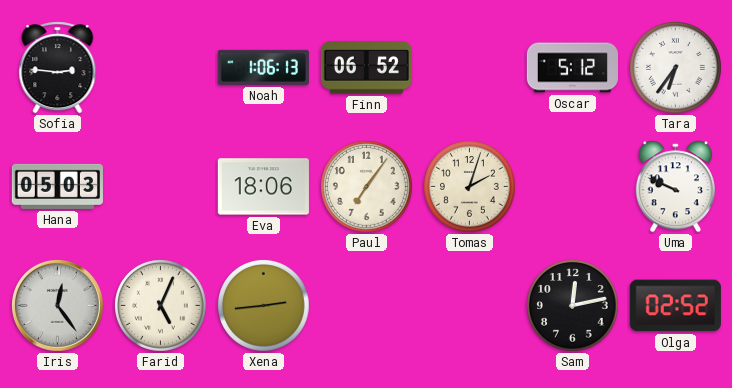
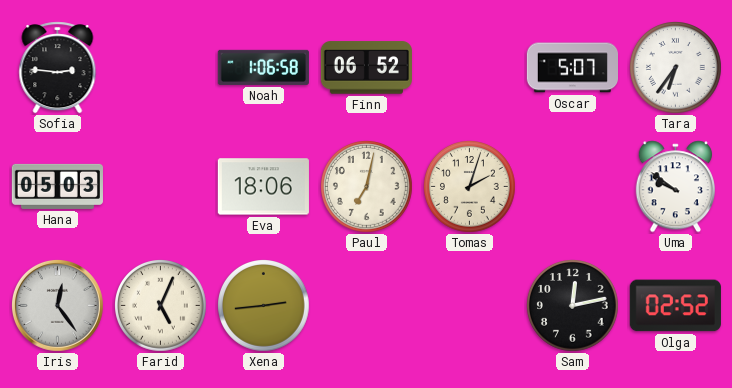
Noah: 1:06:13 -> 1:06:58 (263, 67)
Oscar: 5:12 -> 5:07 (572, 68)
Paul: 7:06 -> 7:02 (367, 187)
Uma: 9:49 -> 9:51 (675, 187)
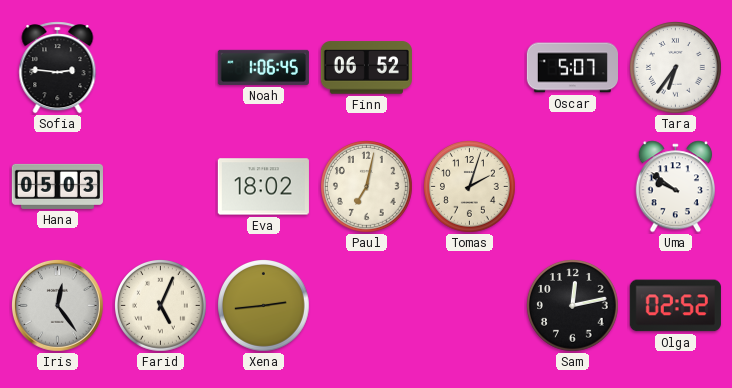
Noah: 1:06:58 -> 1:06:45 (263, 67)
Eva: 18:06 -> 18:02 (263, 187)
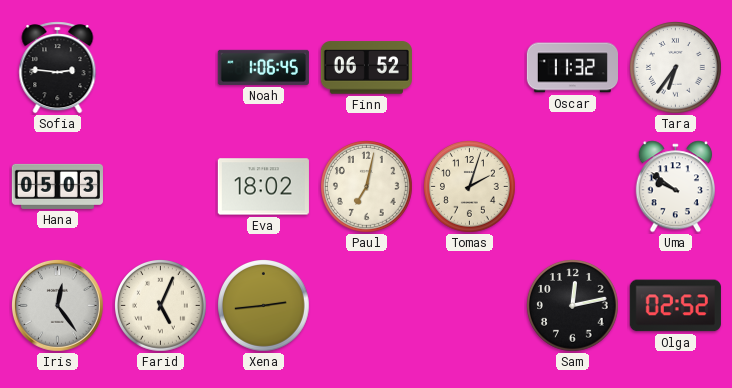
Oscar: 5:07 -> 11:32 (572, 68)
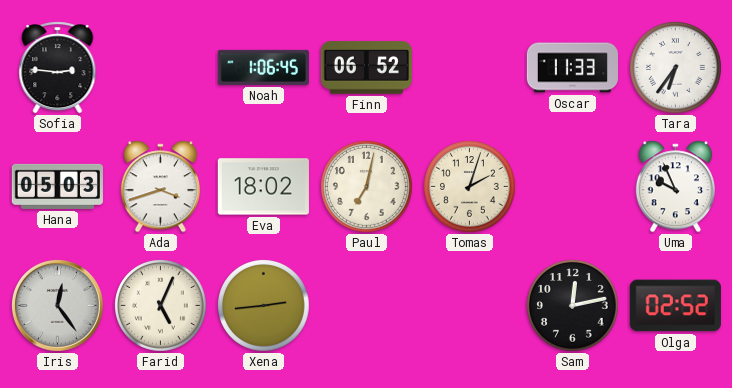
Oscar: 11:32 -> 11:33 (572, 68)
Ada: none -> 3:42 (160, 187)
Uma: 9:51 -> 9:56 (675, 187)
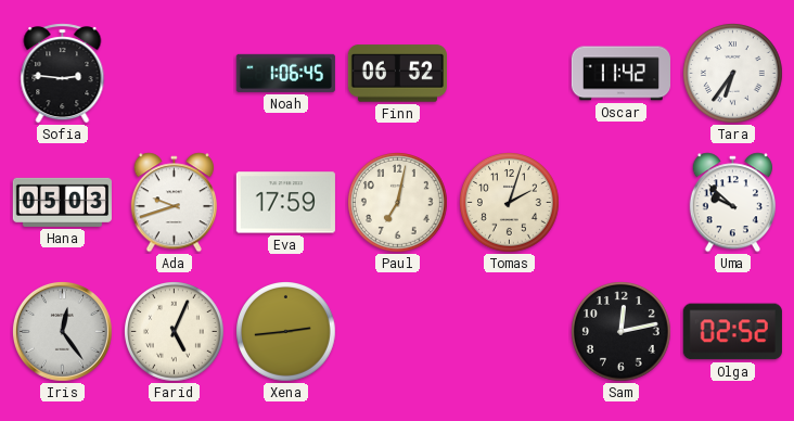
Oscar: 11:33 -> 11:42 (620, 74)
Ada: 3:42 -> 9:42 (174, 203)
Eva: 18:02 -> 17:59 (285, 203)
Uma: 9:56 -> 9:52 (732, 203)
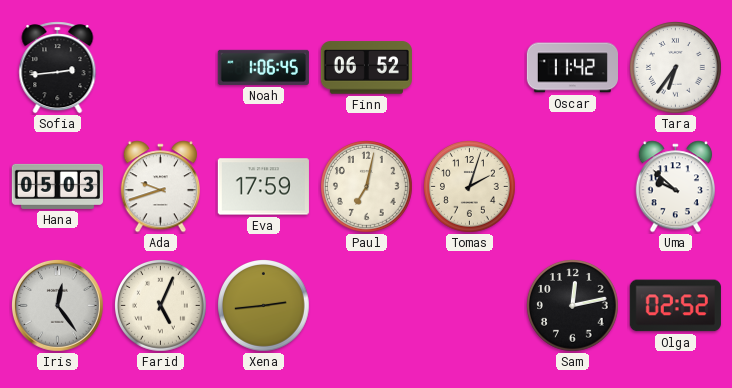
Sofia: 2:46 -> 2:44 (58, 68)
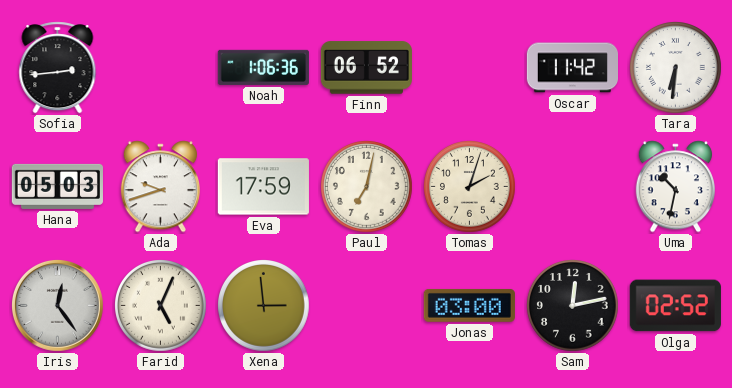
Noah: 1:06:45 -> 1:06:36 (263, 67)
Tara: 6:36 -> 6:31 (676, 68)
Uma: 9:52 -> 10:32 (675, 187)
Xena: 2:44 -> 2:59 (264, 306)
Jonas: none -> 03:00 (469, 305)
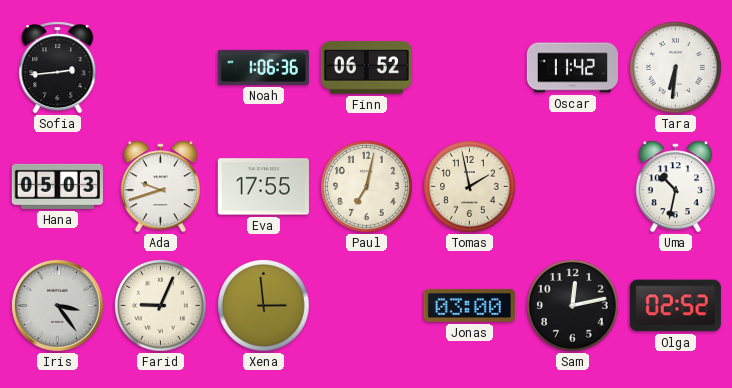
Eva: 17:59 -> 17:55 (263, 187)
Tomas: 2:03 -> 1:58 (470, 187)
Iris: 12:24 -> 3:24 (57, 305)
Farid: 5:04 -> 9:04 (161, 306)
